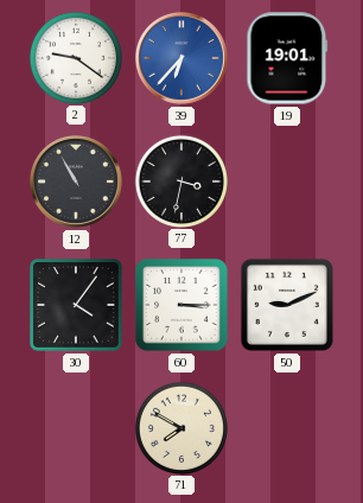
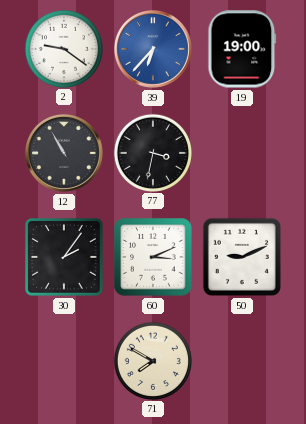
19: 19:01 -> 19:00 (242, 49)
30: 4:06 -> 2:06 (64, 257)
60: 3:15 -> 3:11 (153, 257)
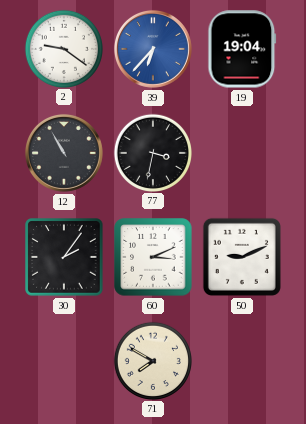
19: 19:00 -> 19:04 (242, 49)
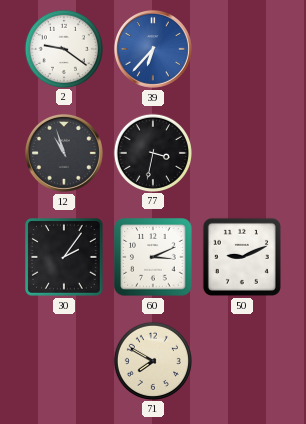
19: 19:04 -> none (242, 49)
12: 10:55 -> 10:57 (64, 153)
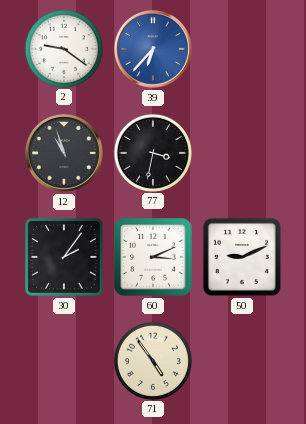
71: 7:50 -> 4:54 (152, 360)
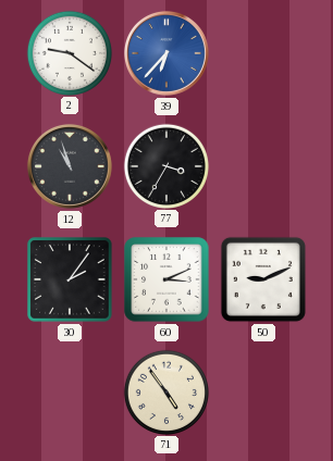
77: 3:32 -> 3:35 (165, 165)
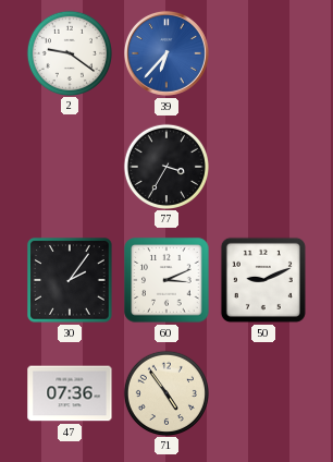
12: 10:57 -> none (70, 166)
47: none -> 07:36 (70, 393)
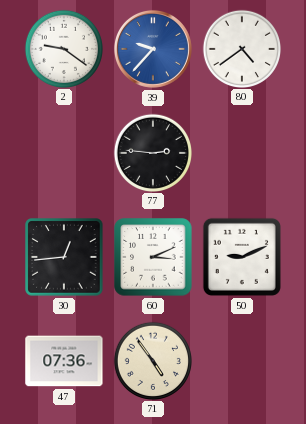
39: 6:37 -> 9:37 (153, 49)
80: none -> 4:39 (241, 48)
77: 3:35 -> 2:46 (152, 152)
30: 2:06 -> 12:44 (64, 257)
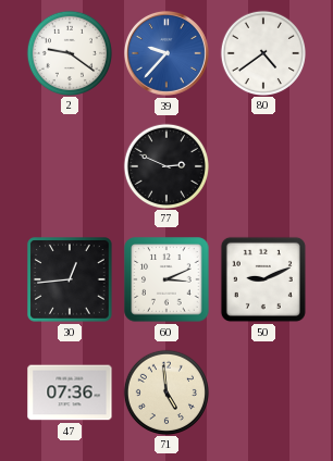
77: 2:46 -> 2:49 (165, 165)
71: 4:54 -> 4:59 (165, 391)
